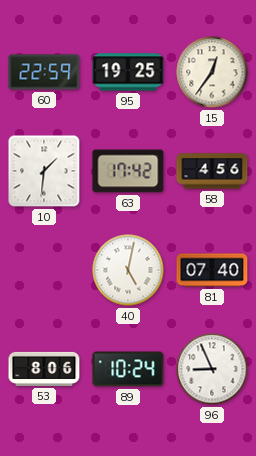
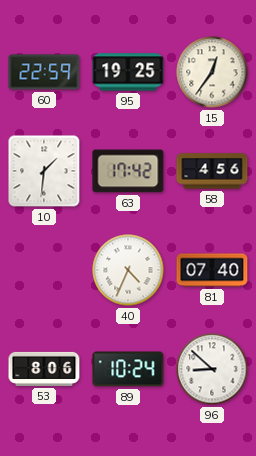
40: 5:02 -> 4:34 (128, 270)
96: 8:56 -> 8:52 (212, 369)
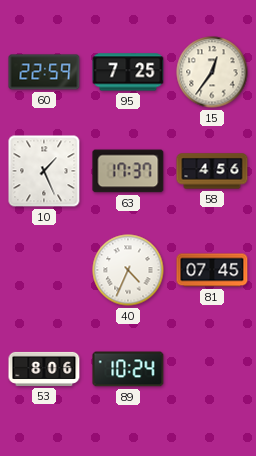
95: 19:25 -> 7:25 (128, 72)
10: 1:31 -> 1:26 (44, 171)
63: 17:42 -> 17:37 (128, 171)
81: 07:40 -> 07:45 (212, 270)
96: 8:52 -> none (212, 369)
